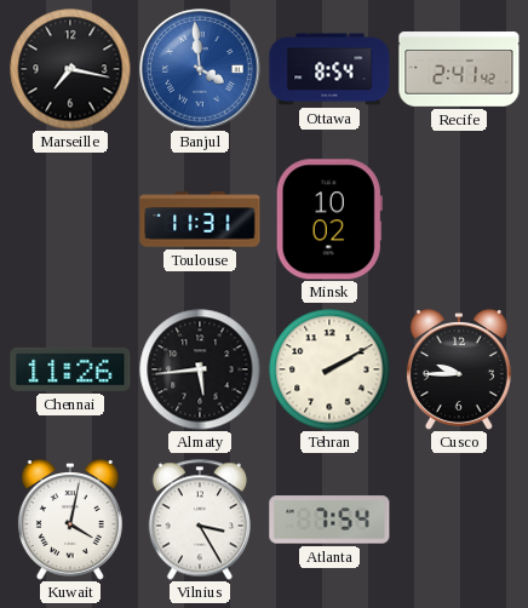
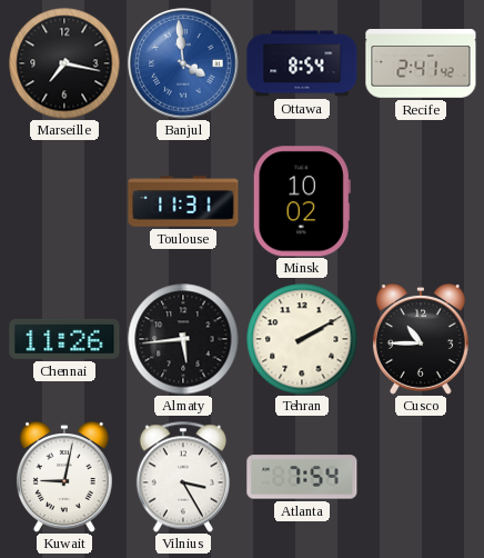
Cusco: 9:45 -> 10:45 (421, 340)
Kuwait: 4:02 -> 9:02 (64, 478)
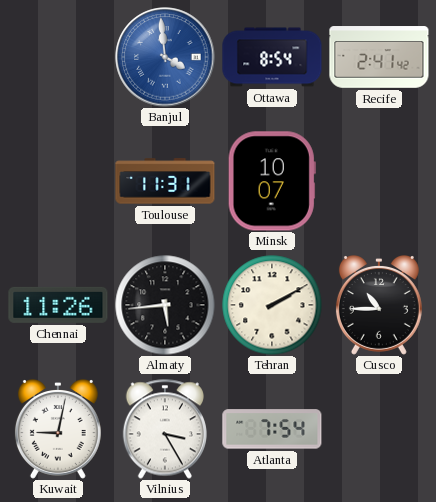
Marseille: 7:17 -> none (64, 63)
Minsk: 10:02 -> 10:07 (272, 181)
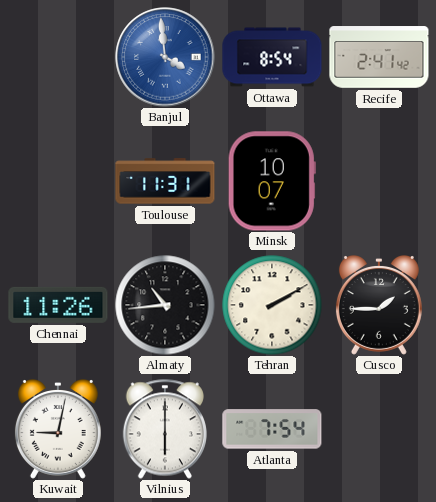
Almaty: 5:44 -> 10:44 (165, 305)
Cusco: 10:45 -> 1:45 (379, 306)
Vilnius: 3:25 -> 6:00 (165, 429)
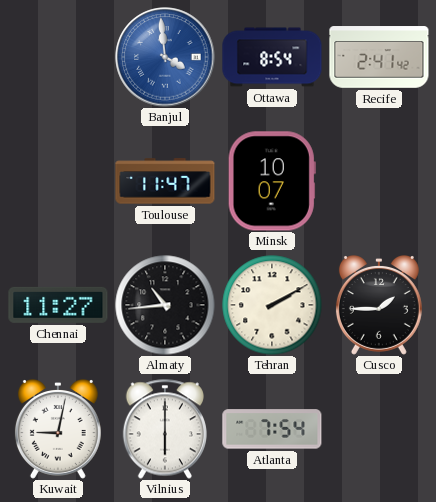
Toulouse: 11:31 -> 11:47 (165, 181)
Chennai: 11:26 -> 11:27 (58, 305)
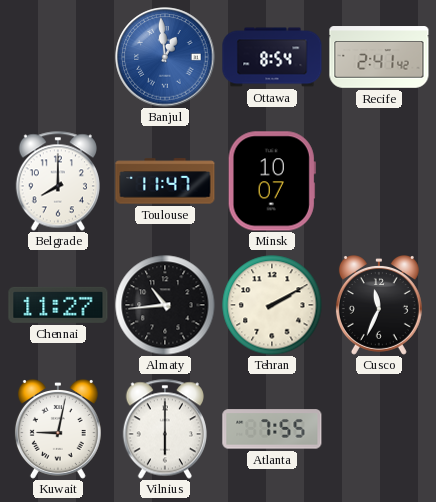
Banjul: 3:59 -> 12:59 (165, 57)
Belgrade: none -> 8:00 (58, 181)
Cusco: 1:45 -> 11:34 (379, 306)
Atlanta: 7:54 -> 7:55 (272, 429)
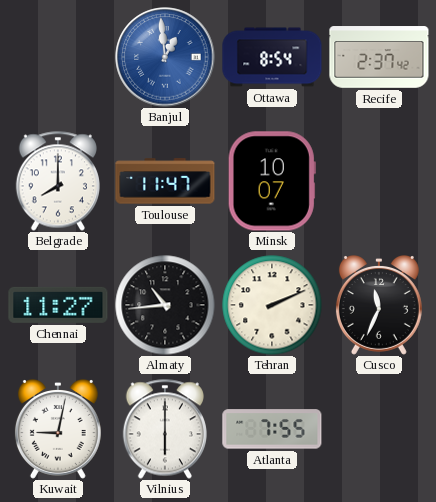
Recife: 2:41 -> 2:37 (379, 57)
Tehran: 2:10 -> 2:11 (272, 305)
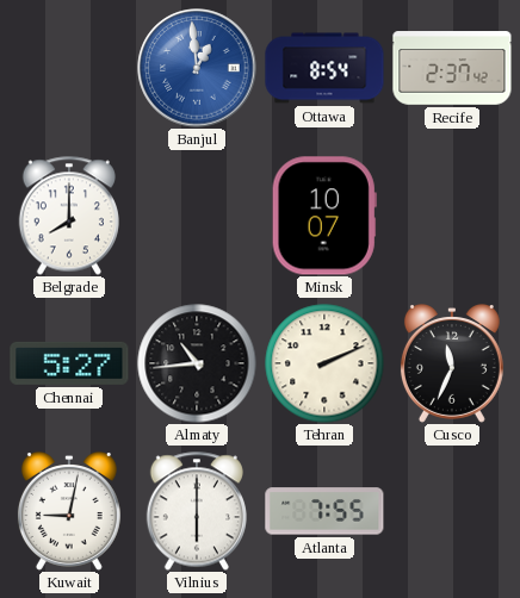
Toulouse: 11:47 -> none (165, 181)
Chennai: 11:27 -> 5:27 (69, 363)
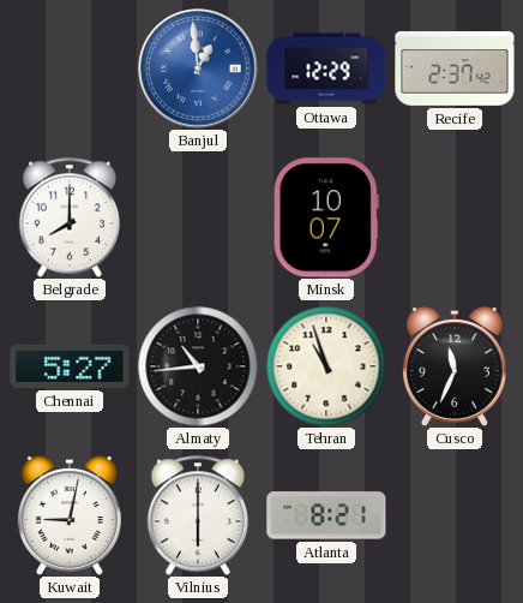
Ottawa: 8:54 -> 12:29 (326, 68)
Tehran: 2:11 -> 10:57 (326, 366)
Atlanta: 7:55 -> 8:21 (326, 515)
